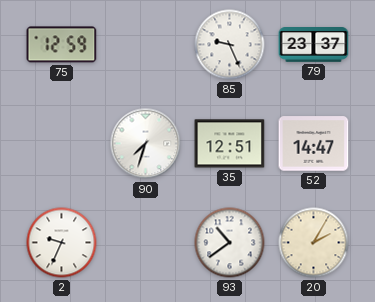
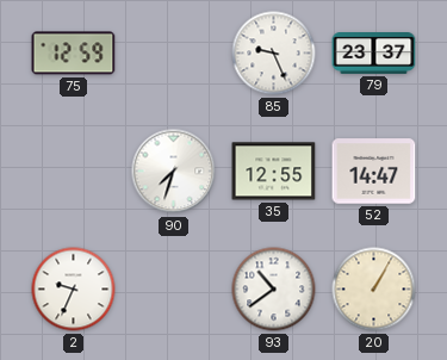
35: 12:51 -> 12:55 (274, 172)
20: 2:05 -> 1:05 (374, 290)
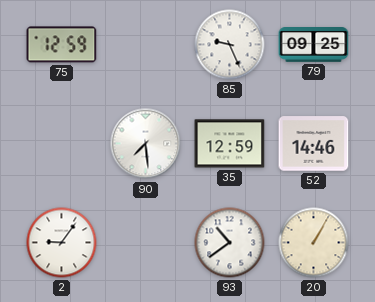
79: 23:37 -> 09:25 (314, 45)
90: 7:33 -> 7:29 (146, 144)
35: 12:55 -> 12:59 (230, 144)
52: 14:47 -> 14:46 (314, 144)
2: 9:34 -> 9:06 (62, 243)
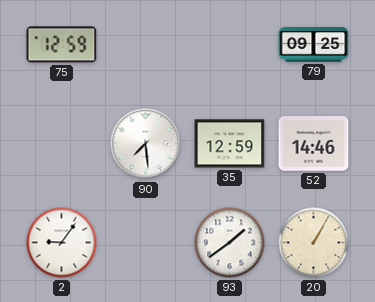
85: 9:26 -> none (230, 45)
93: 10:39 -> 1:39 (230, 243)
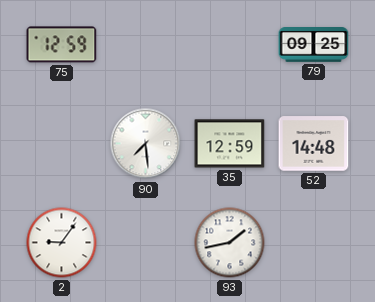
52: 14:46 -> 14:48 (314, 144)
93: 1:39 -> 1:43 (230, 243)
20: 1:05 -> none (314, 243)
